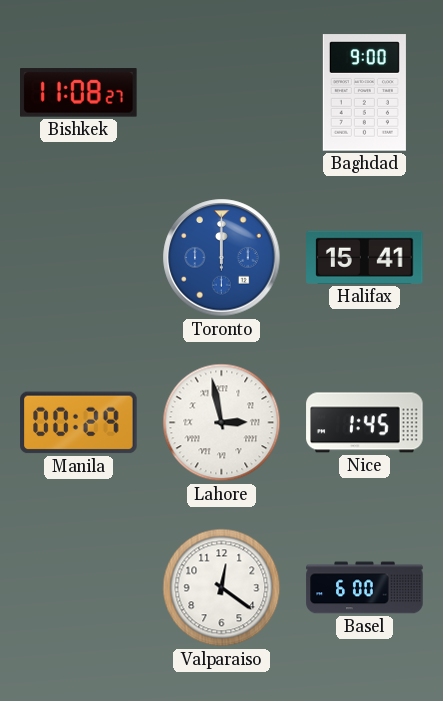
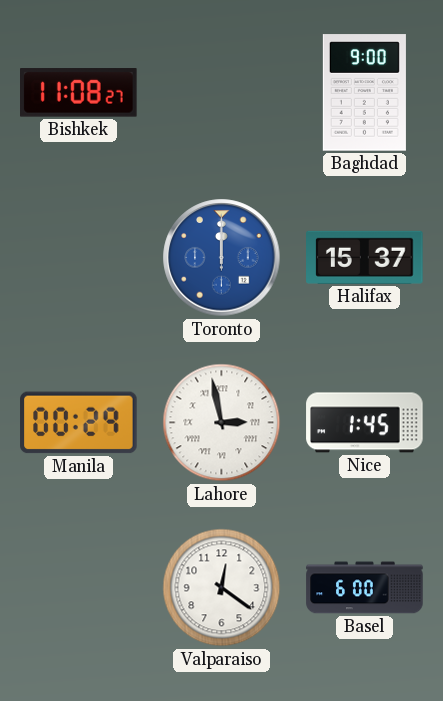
Halifax: 15:41 -> 15:37 (365, 257)
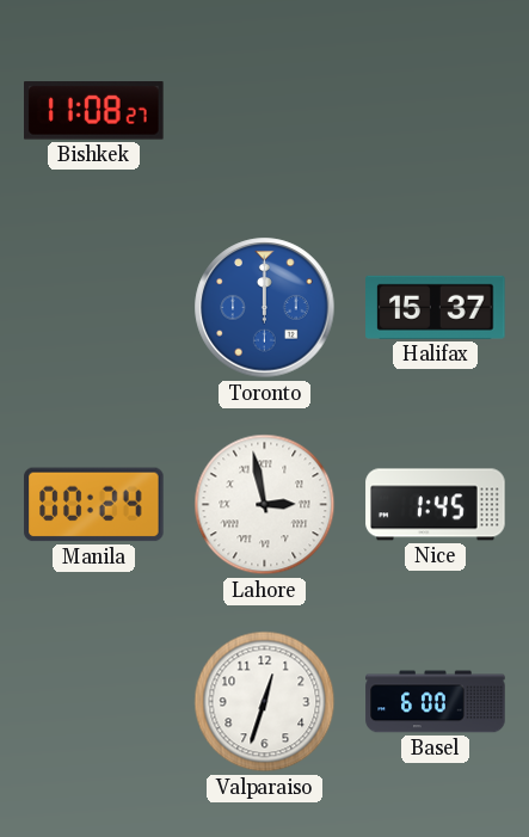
Baghdad: 9:00 -> none (364, 93)
Manila: 00:29 -> 00:24 (94, 505)
Valparaiso: 12:21 -> 12:33 (265, 702)
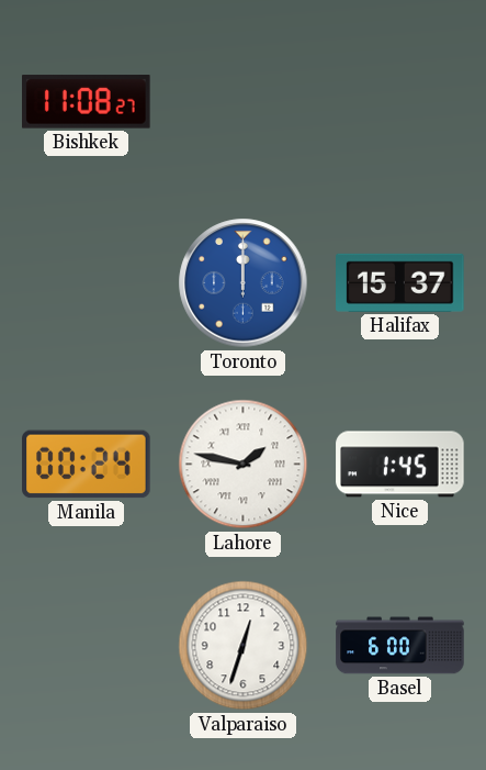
Lahore: 2:58 -> 1:47 (244, 465)
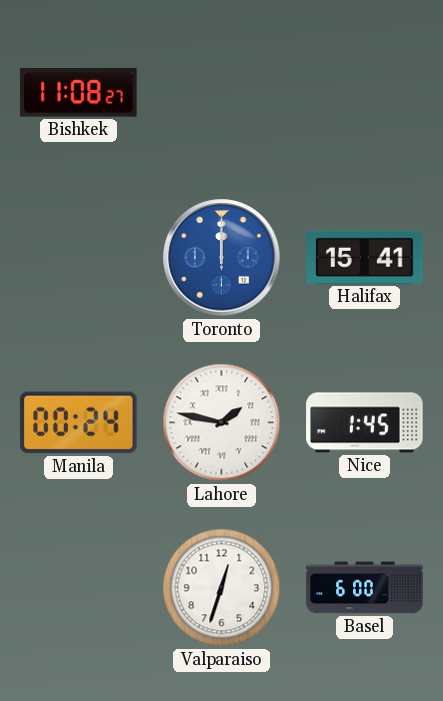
Halifax: 15:37 -> 15:41 (365, 257)
